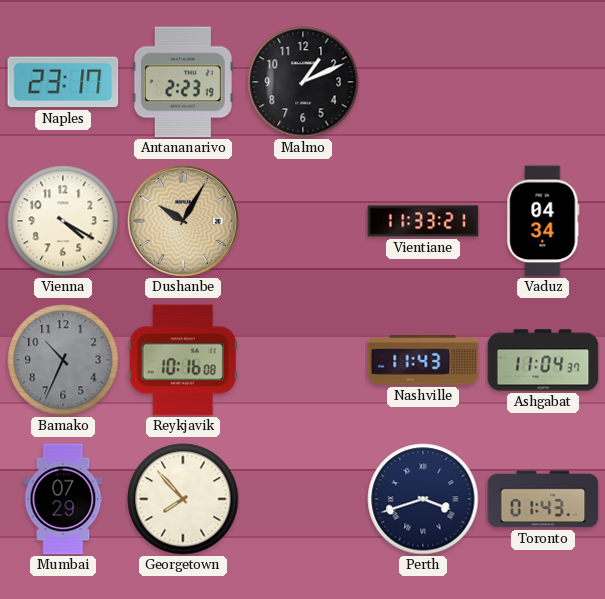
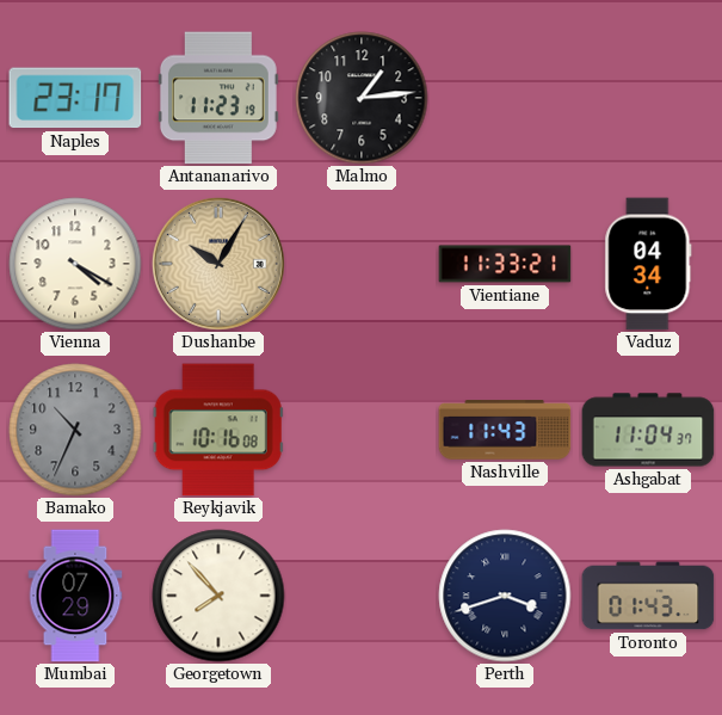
Antananarivo: 2:23 -> 11:23 (218, 98)
Malmo: 1:11 -> 1:14 (362, 98)
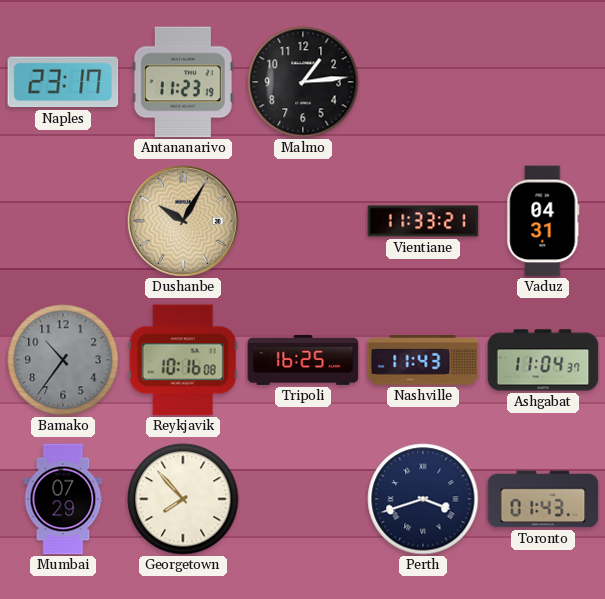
Vienna: 4:20 -> none (75, 264)
Vaduz: 04:34 -> 04:31 (543, 221)
Bamako: 10:34 -> 10:36 (63, 360)
Tripoli: none -> 16:25 (303, 360)
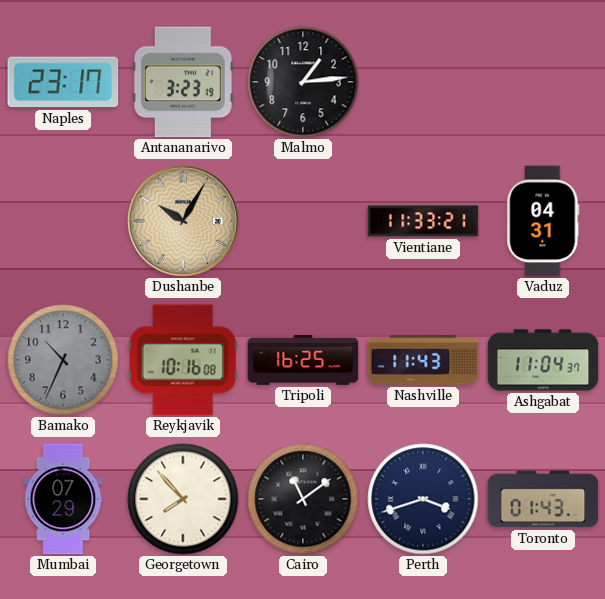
Antananarivo: 11:23 -> 3:23 (183, 82)
Bamako: 10:36 -> 10:34 (63, 360)
Cairo: none -> 11:09 (303, 499)
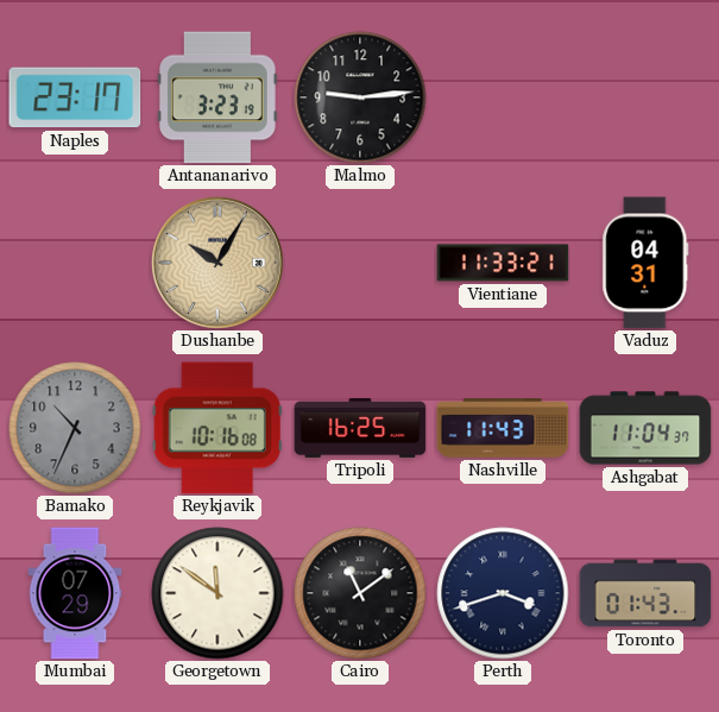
Malmo: 1:14 -> 9:14 (360, 97)
Georgetown: 7:53 -> 11:51 (217, 593)
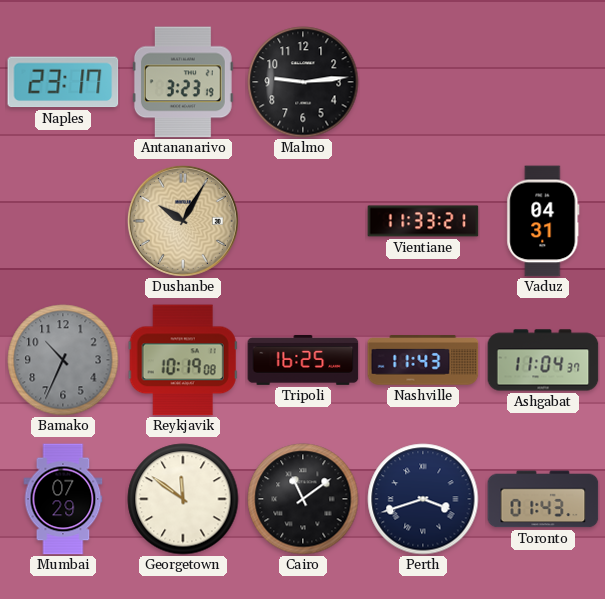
Reykjavik: 10:16 -> 10:19 (183, 360)
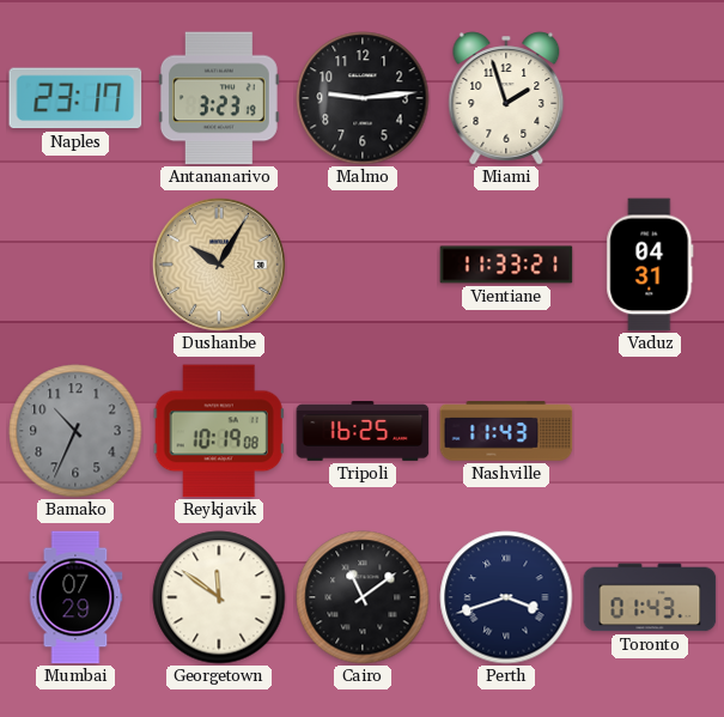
Miami: none -> 1:57 (506, 98)
Ashgabat: 11:04 -> none (543, 360)
